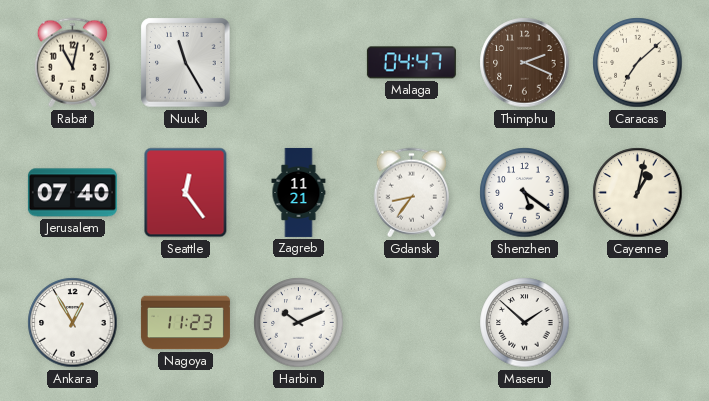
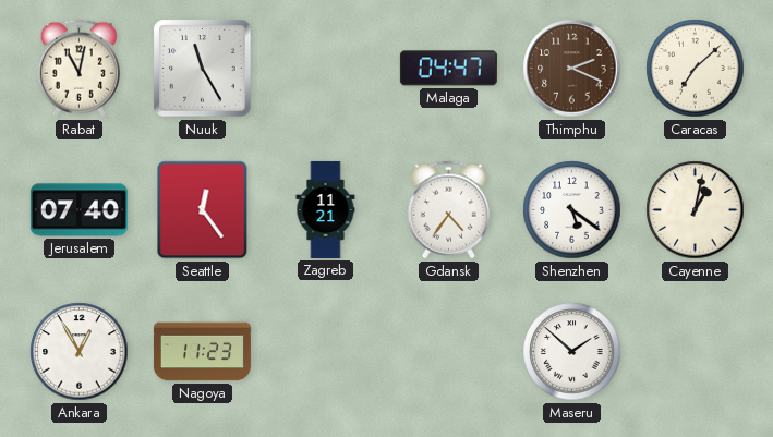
Gdansk: 8:36 -> 4:36 (448, 210)
Harbin: 10:11 -> none (299, 323)
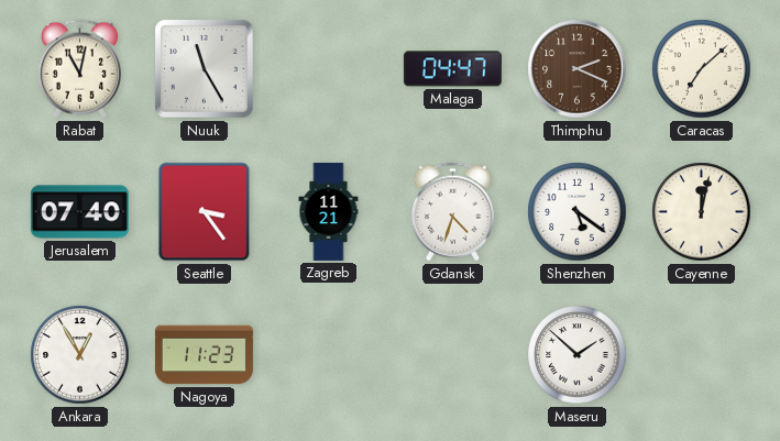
Seattle: 12:24 -> 3:24 (205, 212)
Gdansk: 4:36 -> 4:33 (452, 212)
Cayenne: 1:02 -> 12:02 (702, 212)
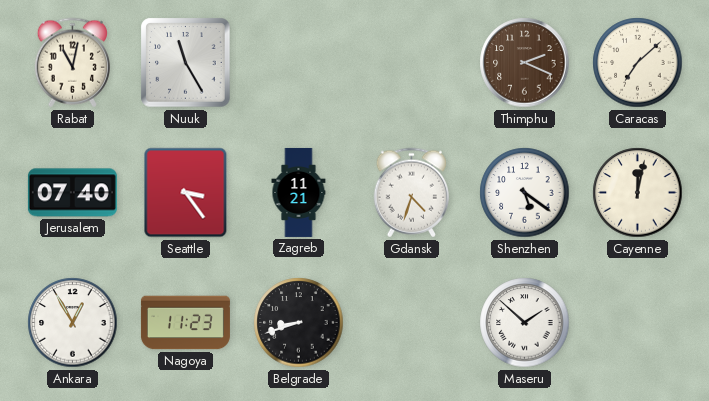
Malaga: 04:47 -> none (452, 69)
Belgrade: none -> 8:42 (299, 323)
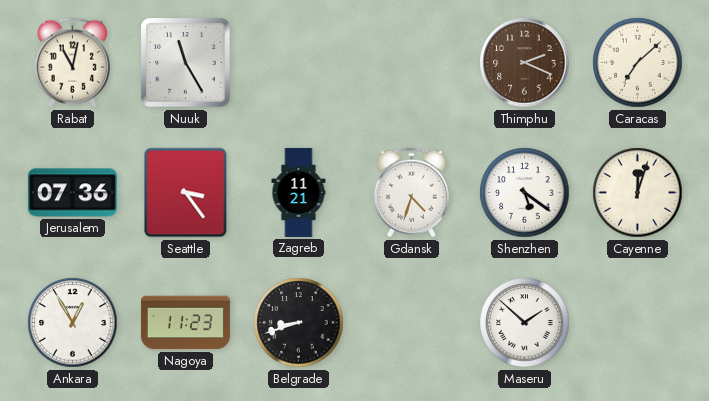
Jerusalem: 07:40 -> 07:36 (72, 193)
Cayenne: 12:02 -> 12:03 (638, 193)
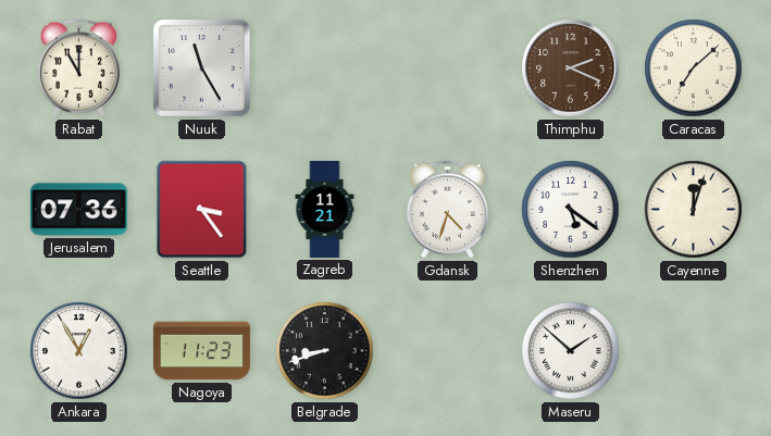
Rabat: 11:02 -> 11:00 (78, 68)
